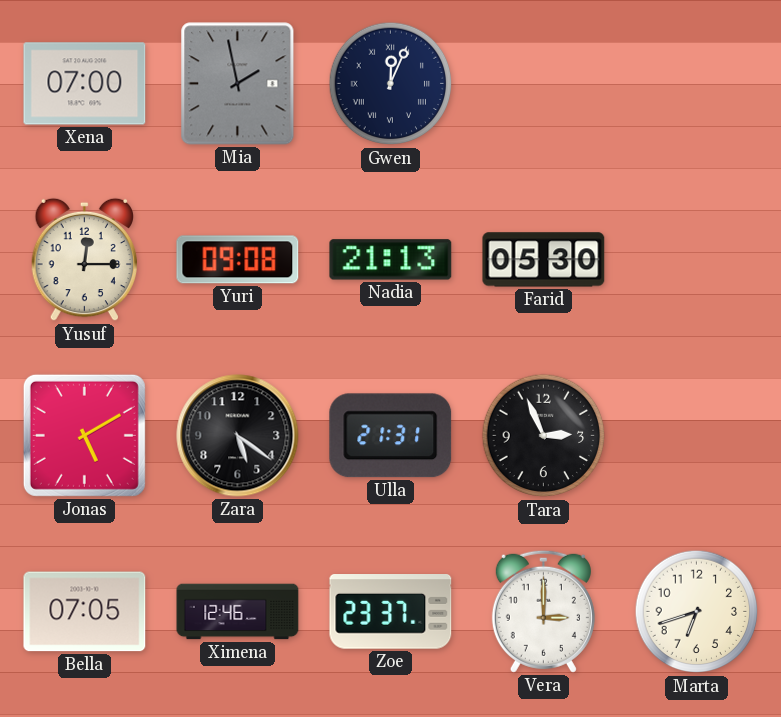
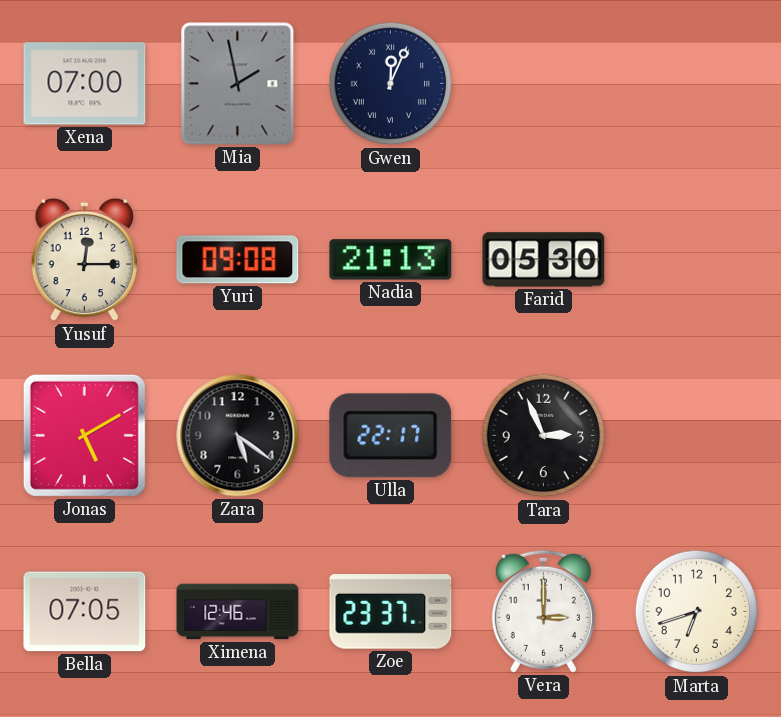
Ulla: 21:31 -> 22:17 (391, 436)
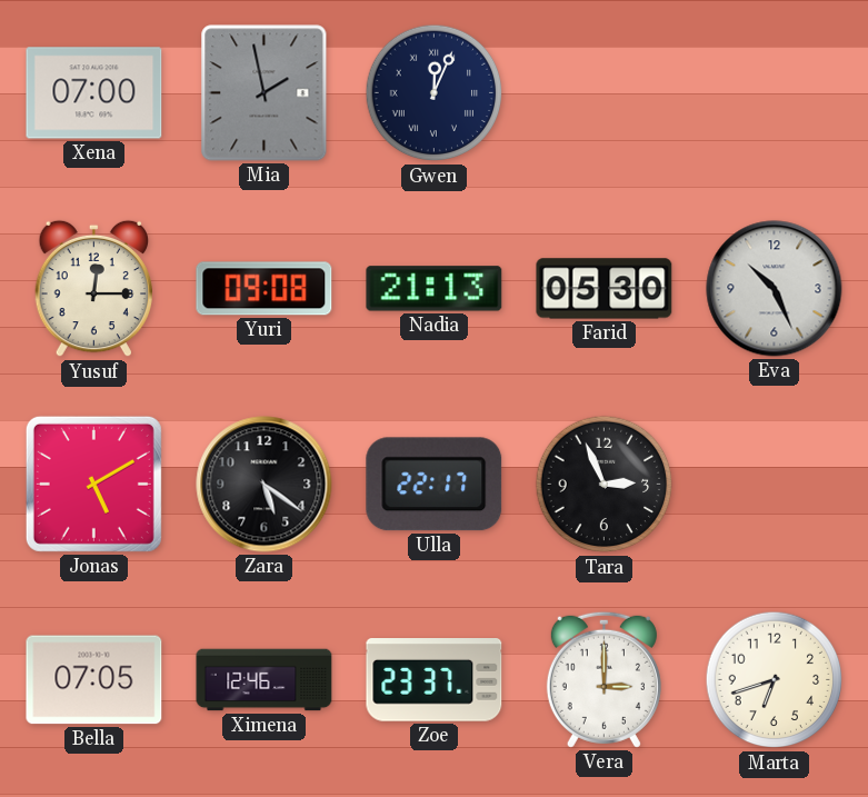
Eva: none -> 10:26 (775, 289)
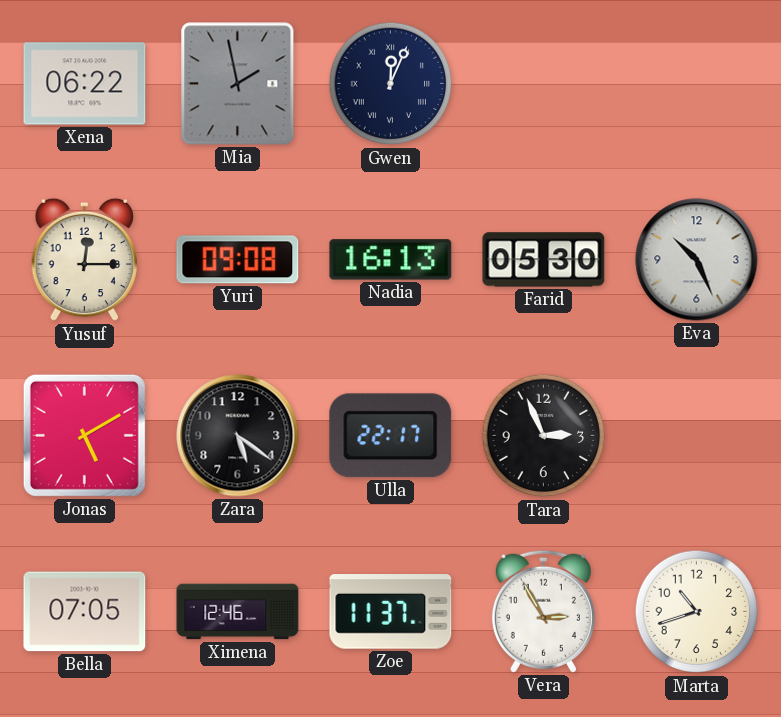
Xena: 07:00 -> 06:22 (85, 84)
Nadia: 21:13 -> 16:13 (391, 260)
Zoe: 23:37 -> 11:37 (391, 612)
Vera: 3:00 -> 2:55 (543, 611)
Marta: 6:42 -> 10:42 (697, 612)
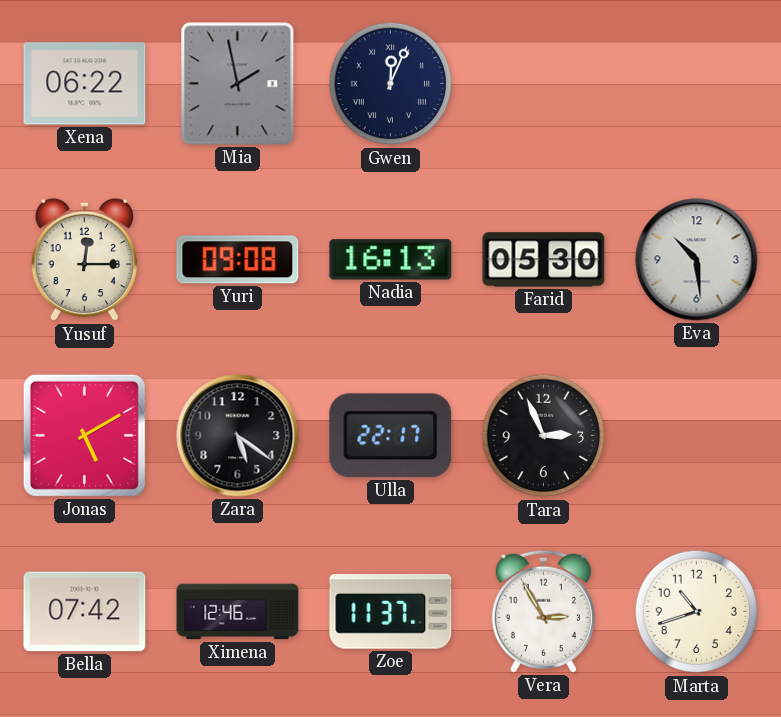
Eva: 10:26 -> 10:29 (697, 260)
Bella: 07:05 -> 07:42 (85, 612)
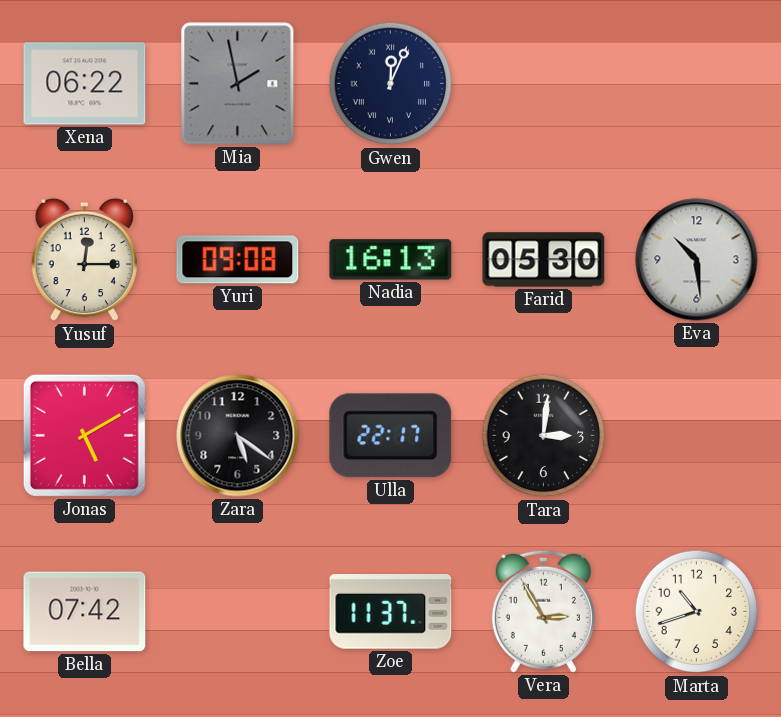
Tara: 2:56 -> 3:01 (544, 436)
Ximena: 12:46 -> none (238, 612)
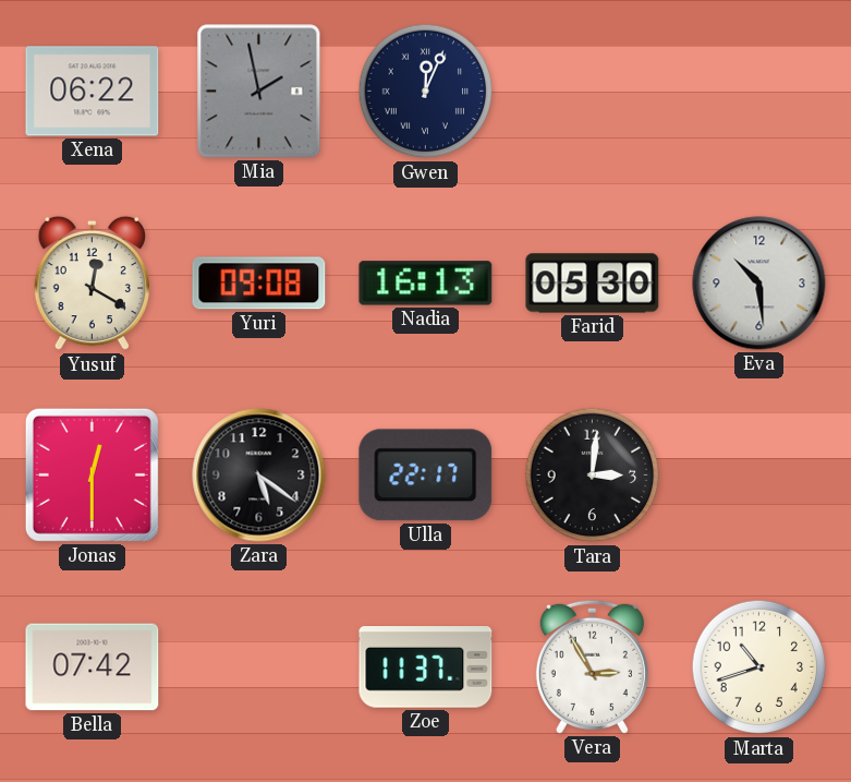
Yusuf: 12:15 -> 12:20 (92, 284)
Jonas: 5:10 -> 12:30 (92, 474)
